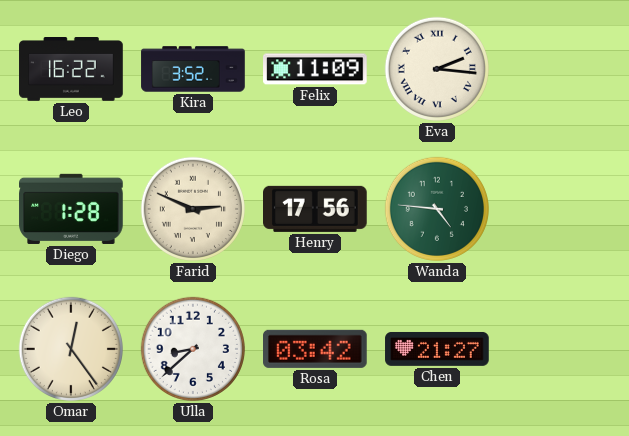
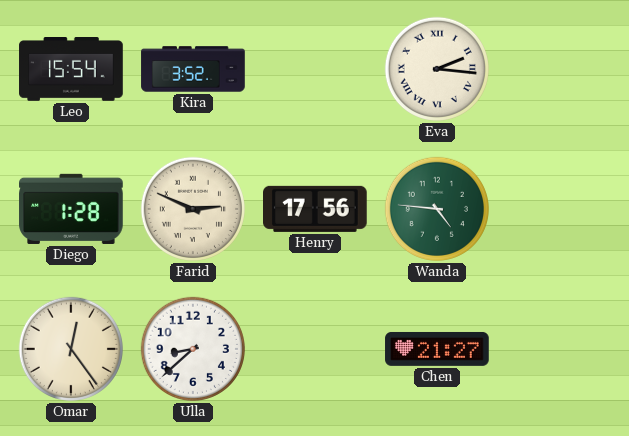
Leo: 16:22 -> 15:54 (71, 70)
Felix: 11:09 -> none (315, 69)
Rosa: 03:42 -> none (316, 349)
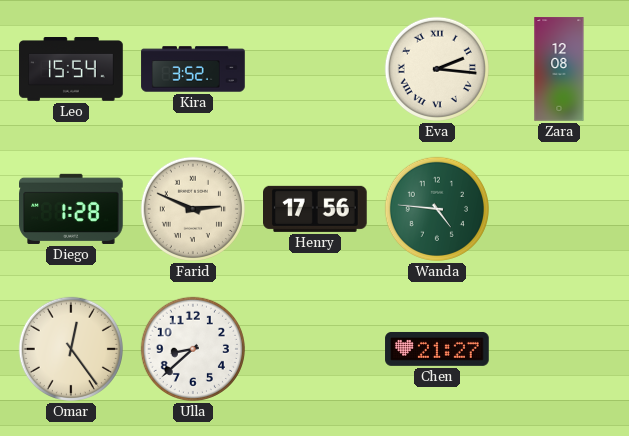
Zara: none -> 12:08 (559, 69)
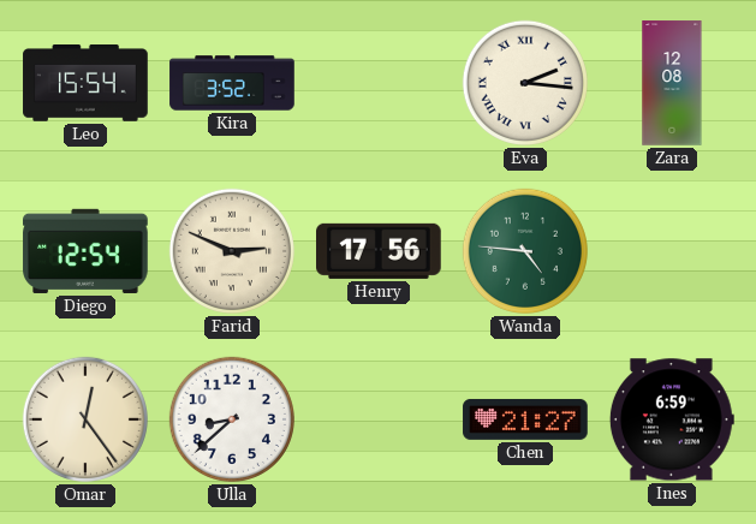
Diego: 1:28 -> 12:54 (85, 251)
Ines: none -> 6:59 (672, 419)
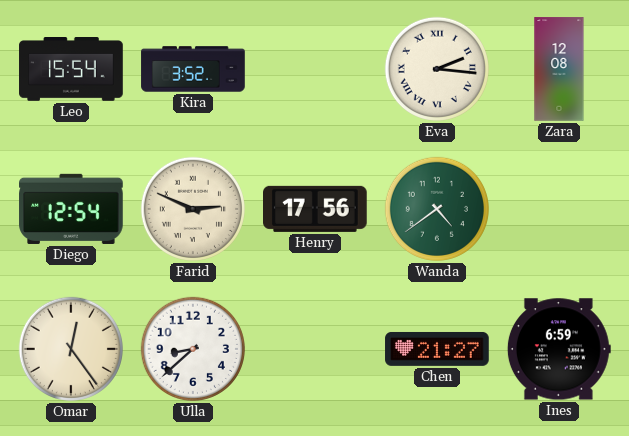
Wanda: 4:46 -> 4:39 (437, 209)
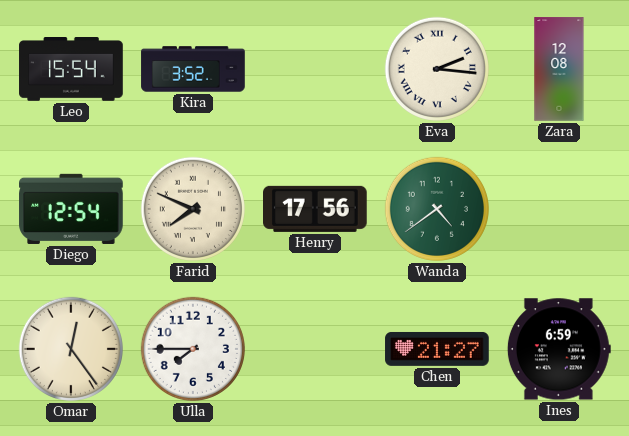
Farid: 2:49 -> 7:49 (193, 209)
Ulla: 8:38 -> 7:45 (193, 349)
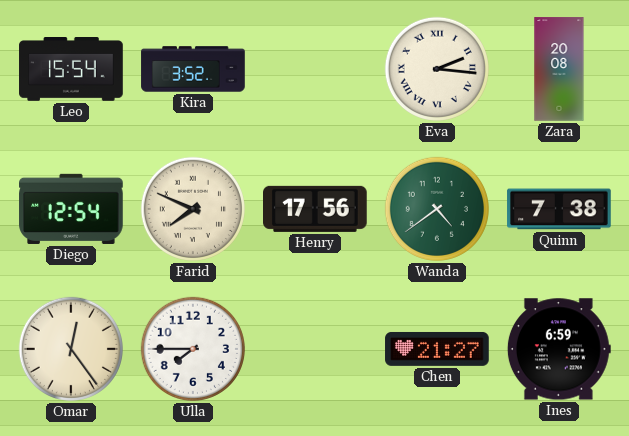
Zara: 12:08 -> 20:08 (559, 69)
Quinn: none -> 7:38 (559, 209)
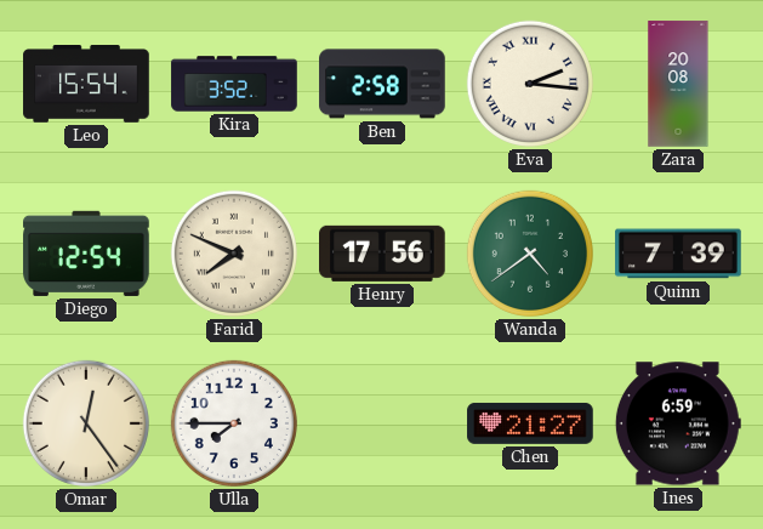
Ben: none -> 2:58 (382, 84)
Quinn: 7:38 -> 7:39 (678, 254)
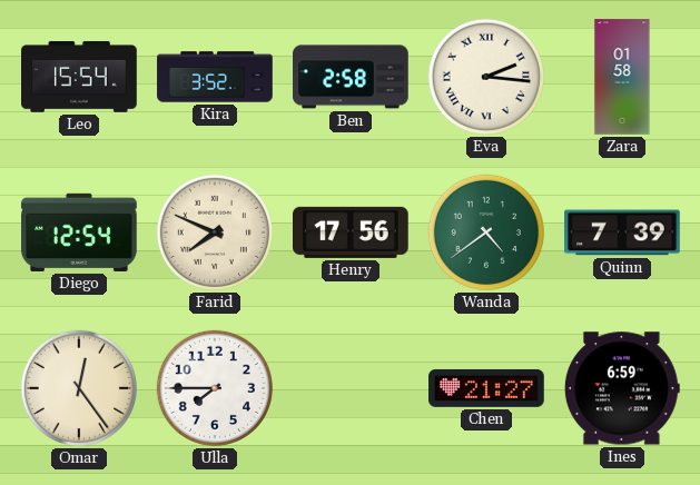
Zara: 20:08 -> 01:58 (622, 77)
